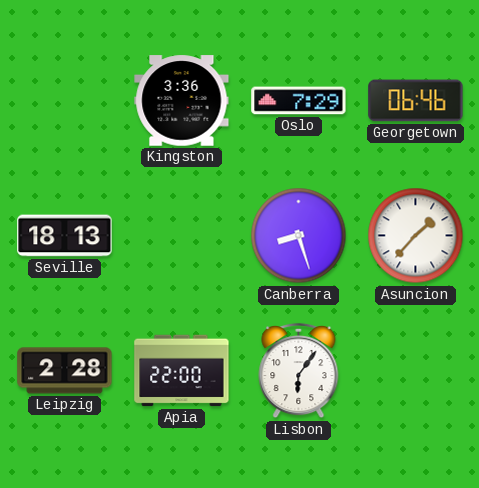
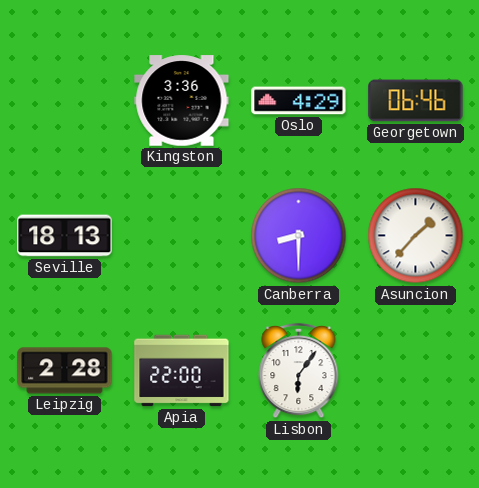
Oslo: 7:29 -> 4:29 (299, 101)
Canberra: 8:27 -> 8:30 (299, 236)
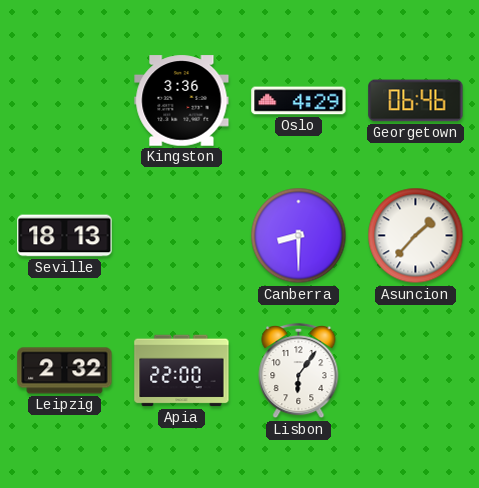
Leipzig: 2:28 -> 2:32 (65, 371)
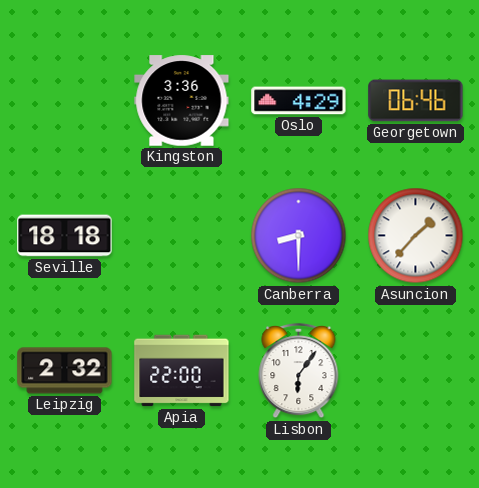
Seville: 18:13 -> 18:18 (65, 236)
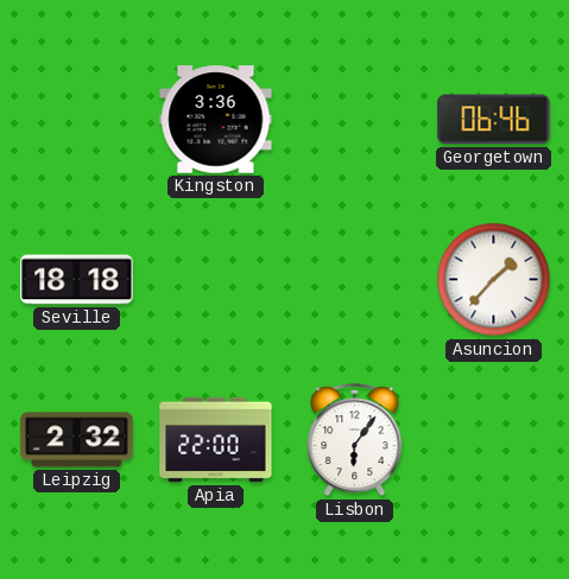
Oslo: 4:29 -> none (299, 101)
Canberra: 8:30 -> none (299, 236)
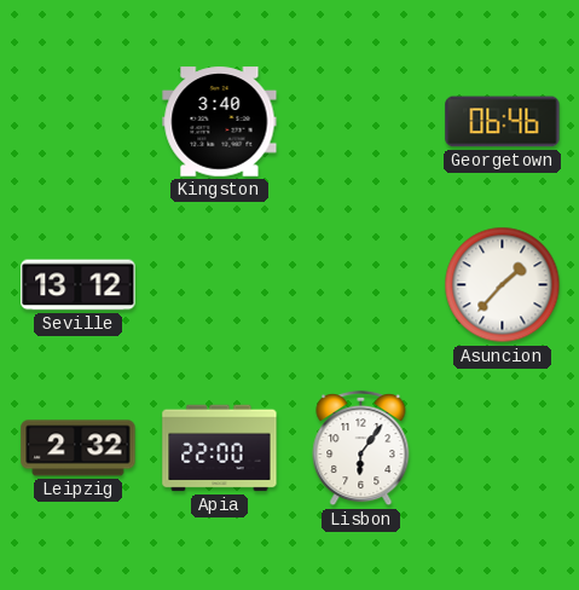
Kingston: 3:36 -> 3:40 (220, 122)
Seville: 18:18 -> 13:12 (79, 285)
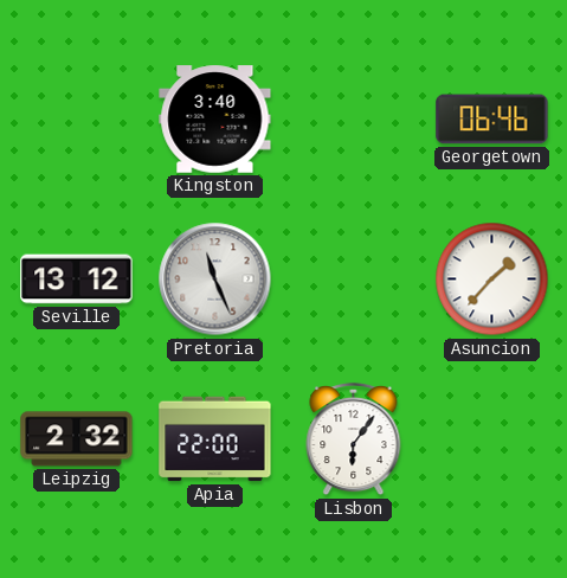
Pretoria: none -> 11:26 (215, 280)
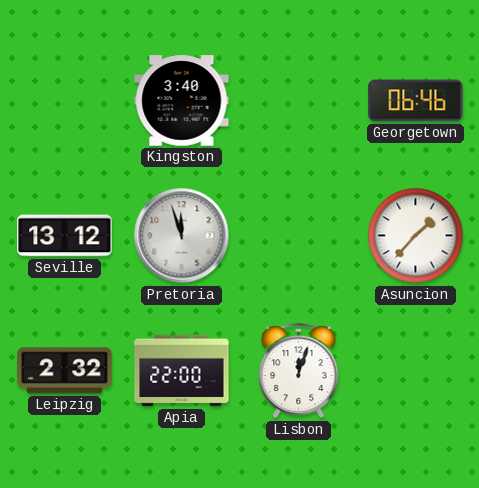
Pretoria: 11:26 -> 11:57 (182, 236)
Lisbon: 6:06 -> 12:03 (299, 371)
